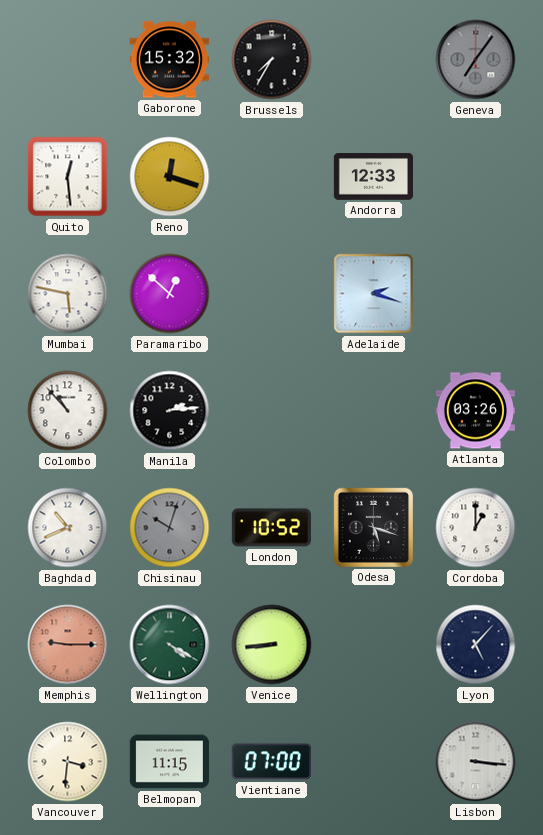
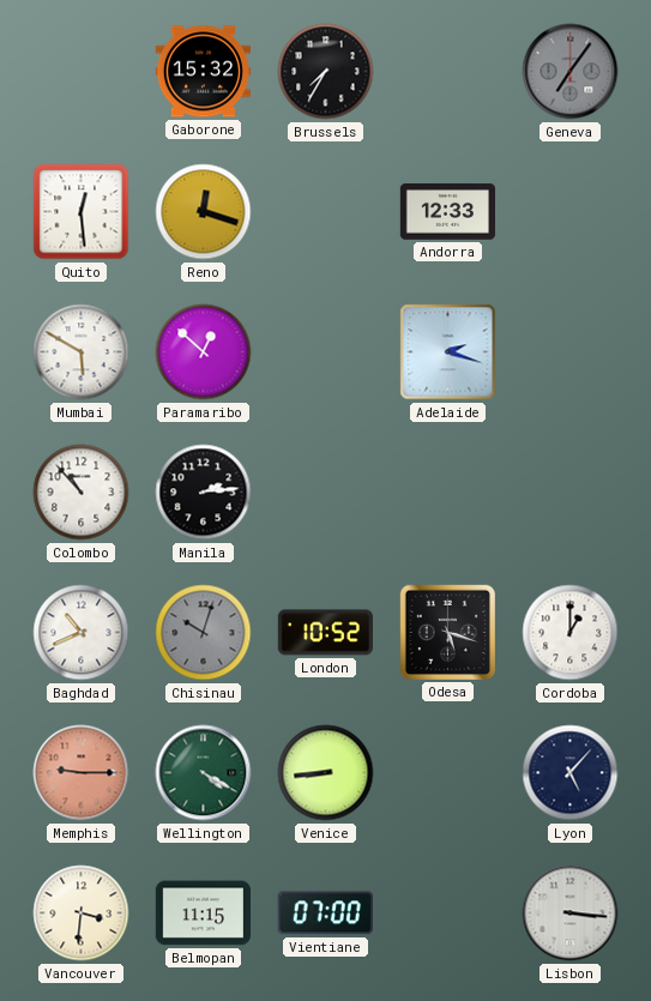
Mumbai: 5:47 -> 5:50 (82, 352)
Atlanta: 03:26 -> none (475, 411)
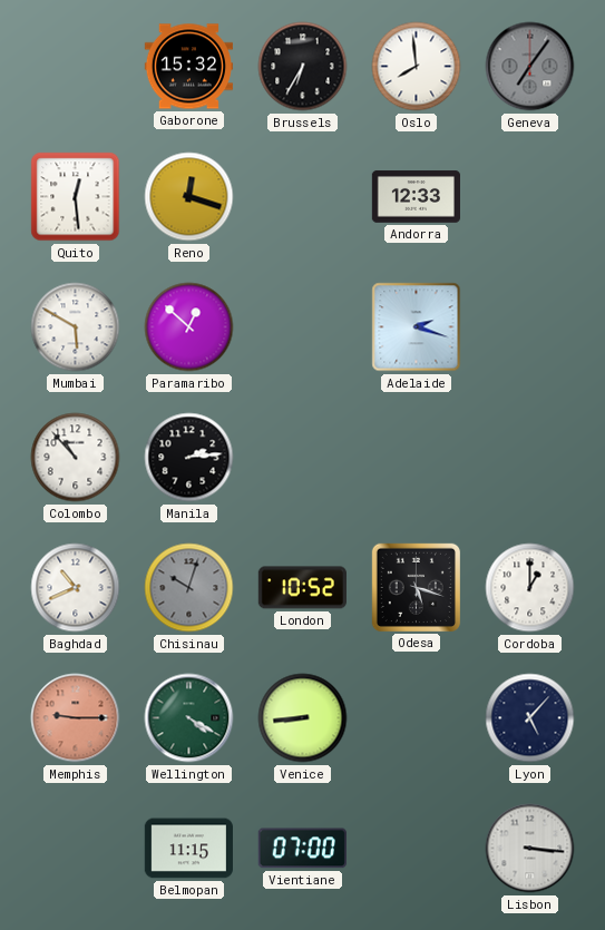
Brussels: 7:35 -> 6:35 (303, 67)
Oslo: none -> 7:59 (417, 67)
Vancouver: 3:31 -> none (82, 913)
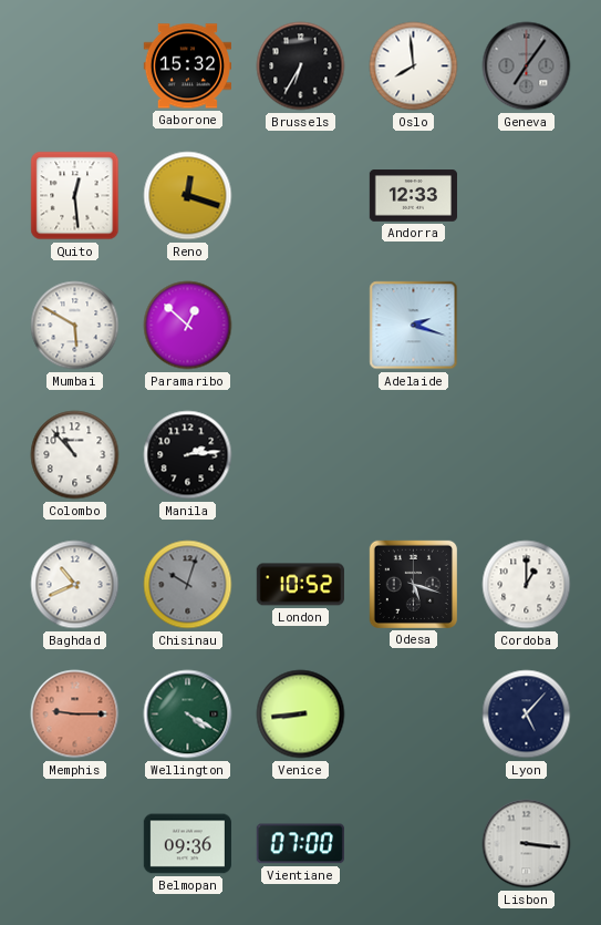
Belmopan: 11:15 -> 09:36 (187, 844)
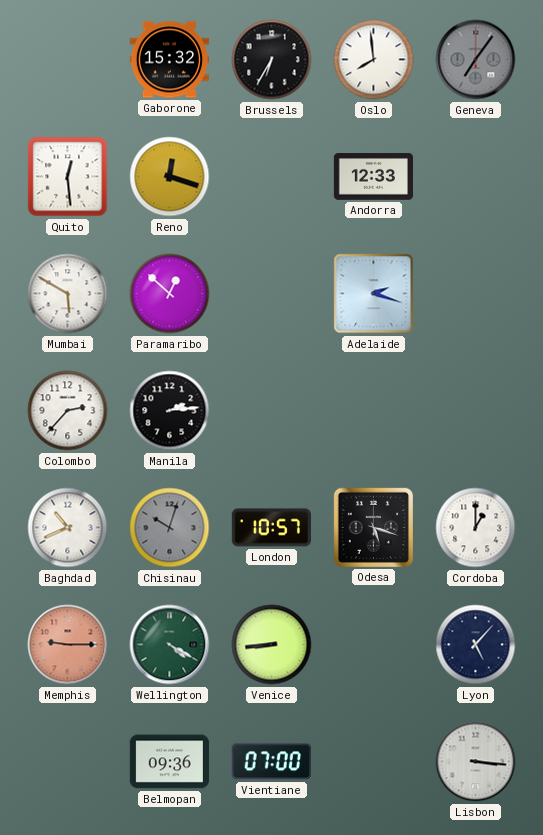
Colombo: 10:53 -> 2:37 (68, 411)
London: 10:52 -> 10:57 (271, 528)
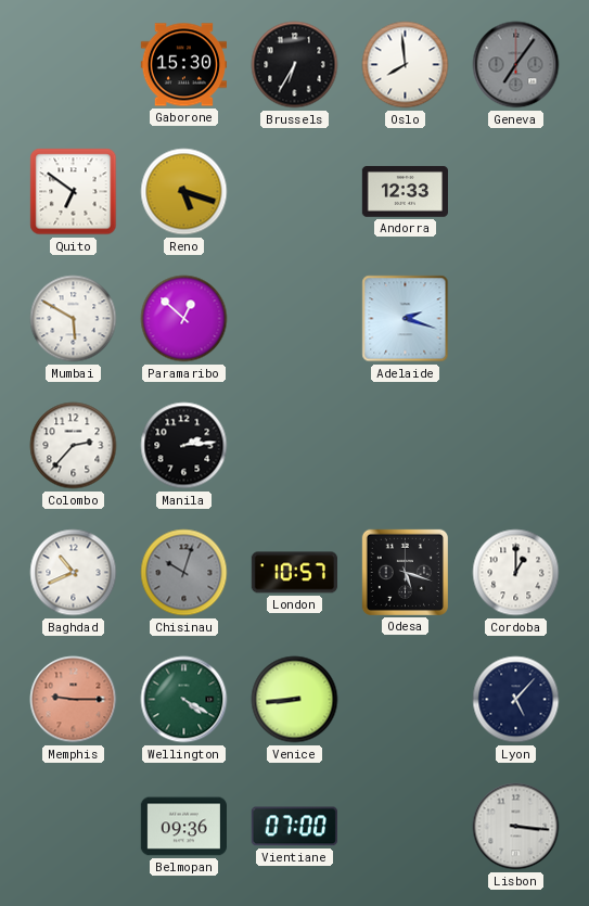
Gaborone: 15:32 -> 15:30 (183, 65)
Quito: 12:29 -> 6:51 (74, 192)
Reno: 12:18 -> 5:18 (184, 192)
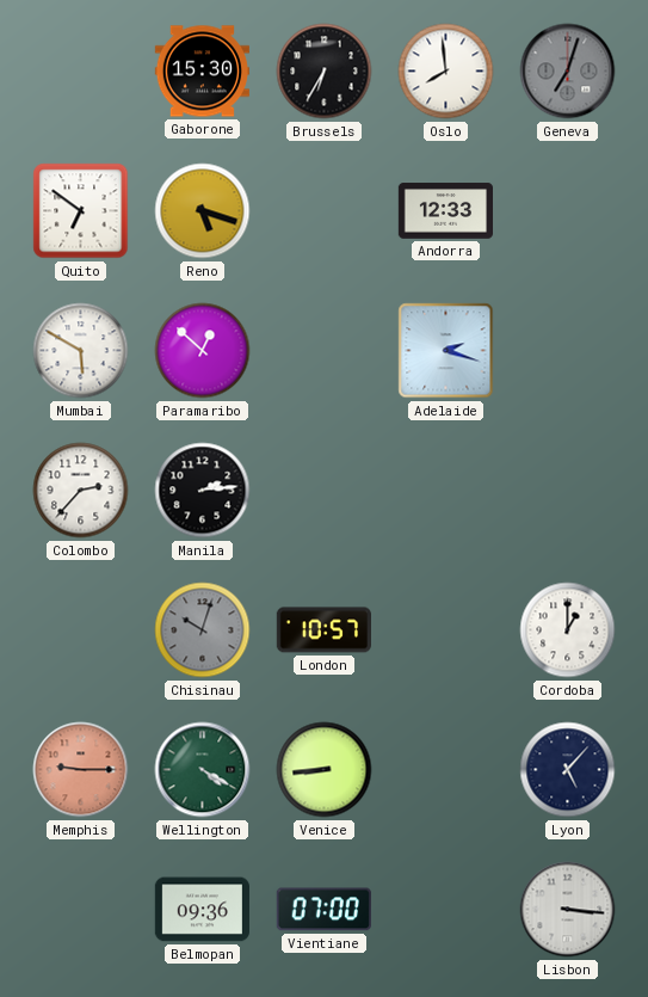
Geneva: 7:06 -> 7:03 (568, 72)
Baghdad: 10:41 -> none (74, 573)
Odesa: 5:18 -> none (405, 572)
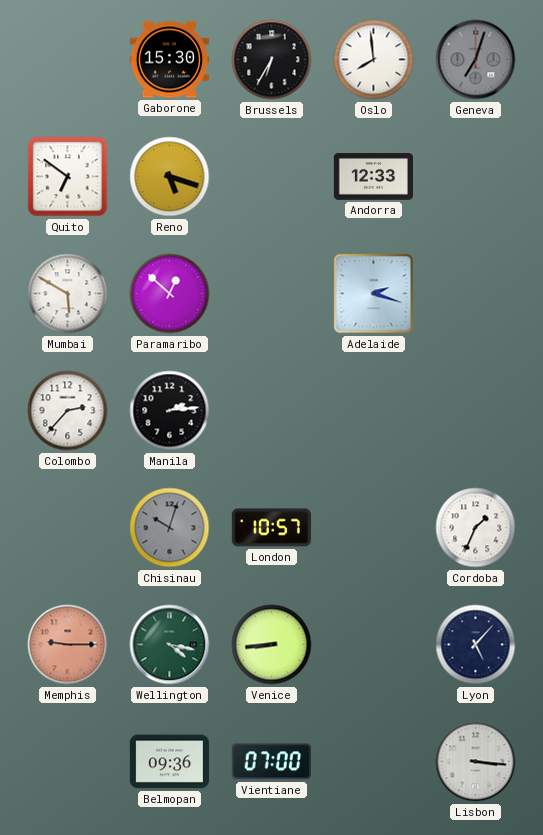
Cordoba: 1:00 -> 1:34 (476, 528)
Wellington: 4:20 -> 4:17 (170, 645)
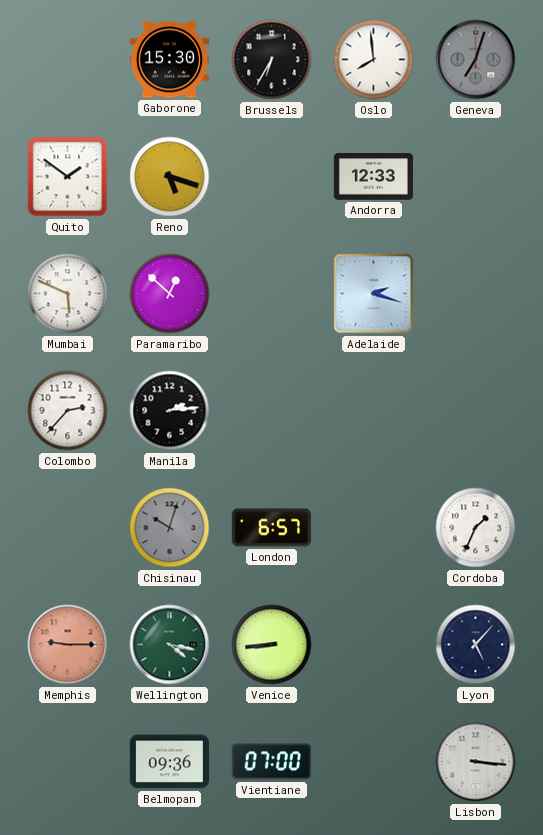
Quito: 6:51 -> 1:51 (68, 177)
Mumbai: 5:50 -> 5:49 (68, 294)
London: 10:57 -> 6:57 (271, 528)
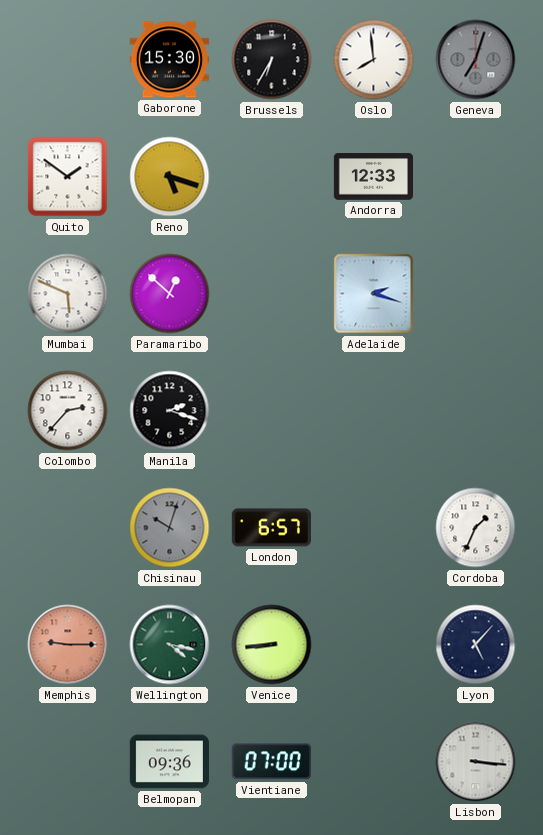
Manila: 2:14 -> 2:18 (170, 411)
